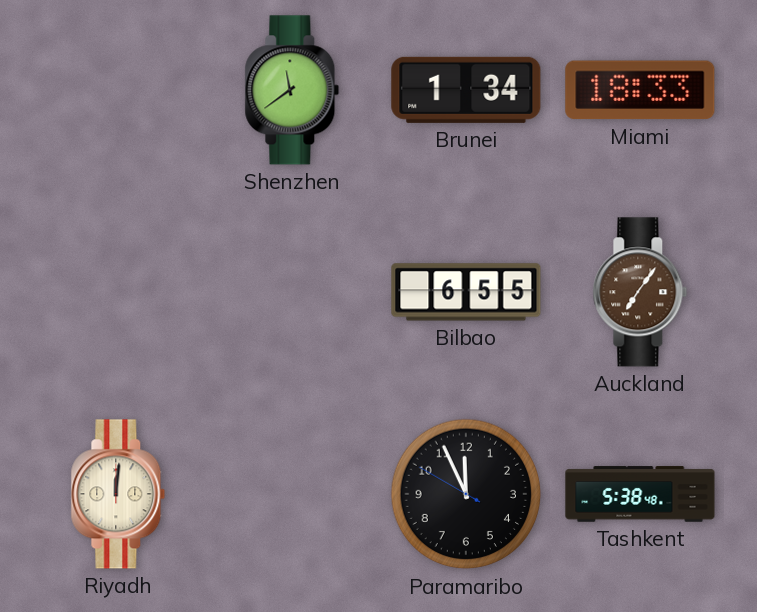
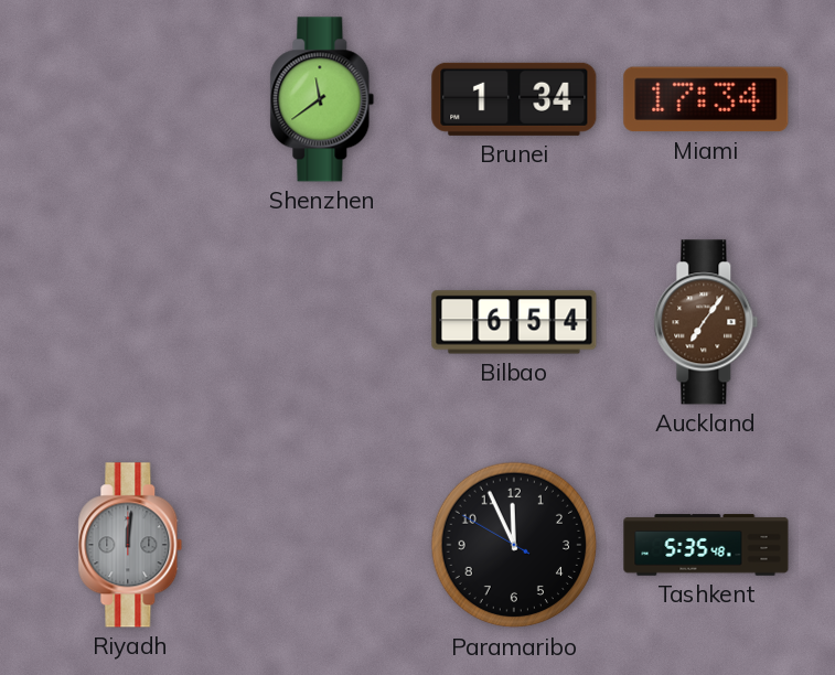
Miami: 18:33 -> 17:34 (706, 99)
Bilbao: 6:55 -> 6:54 (514, 322)
Riyadh dial: cream -> grey (130, 545)
Tashkent: 5:38 -> 5:35 (706, 545)
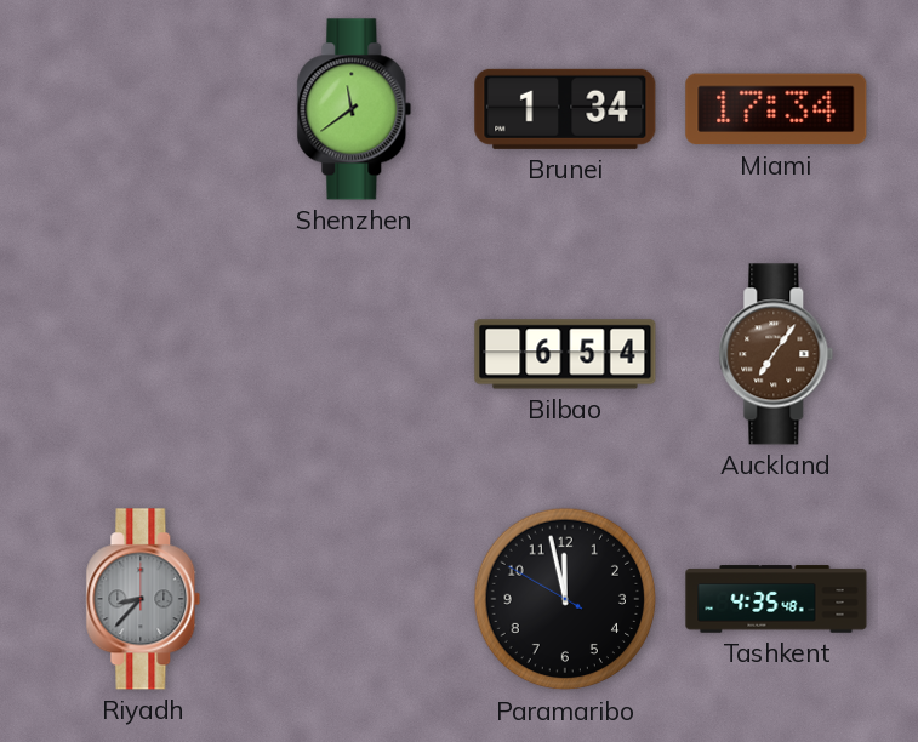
Riyadh: 12:01 -> 8:37 (143, 599)
Paramaribo: 11:55 -> 11:57 (565, 599)
Tashkent: 5:35 -> 4:35 (776, 599)
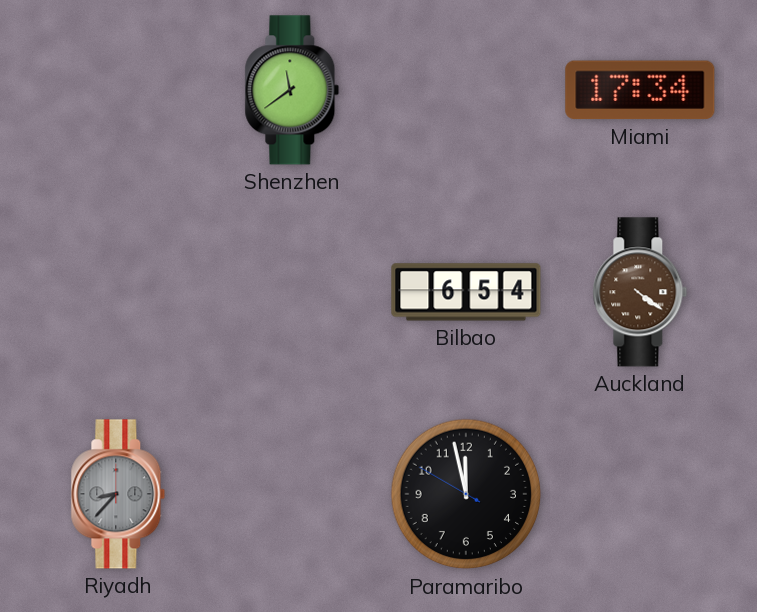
Brunei: 1:34 -> none (565, 109)
Auckland: 7:06 -> 4:21 (640, 292)
Tashkent: 4:35 -> none (776, 599)
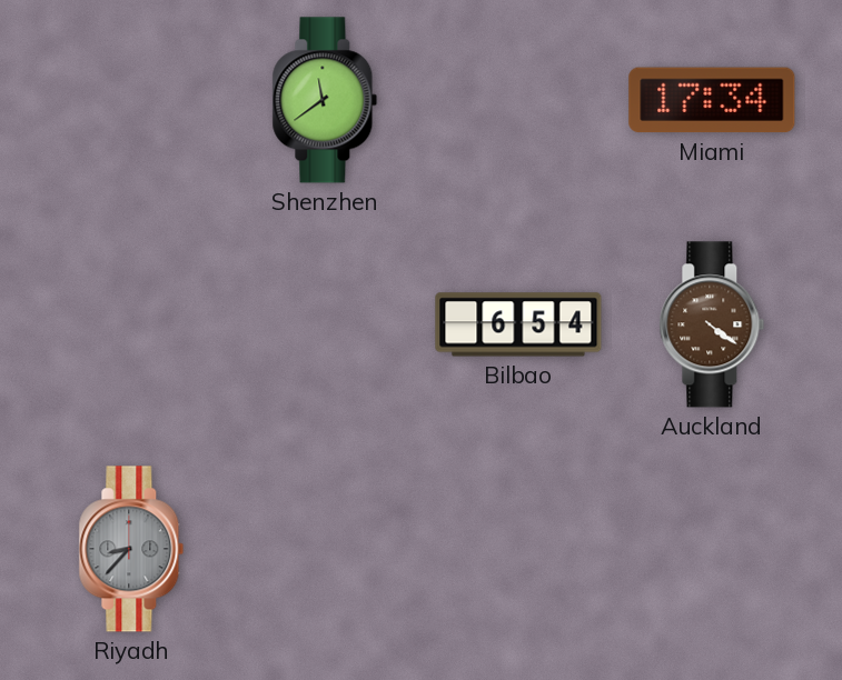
Paramaribo: 11:57 -> none (466, 494)
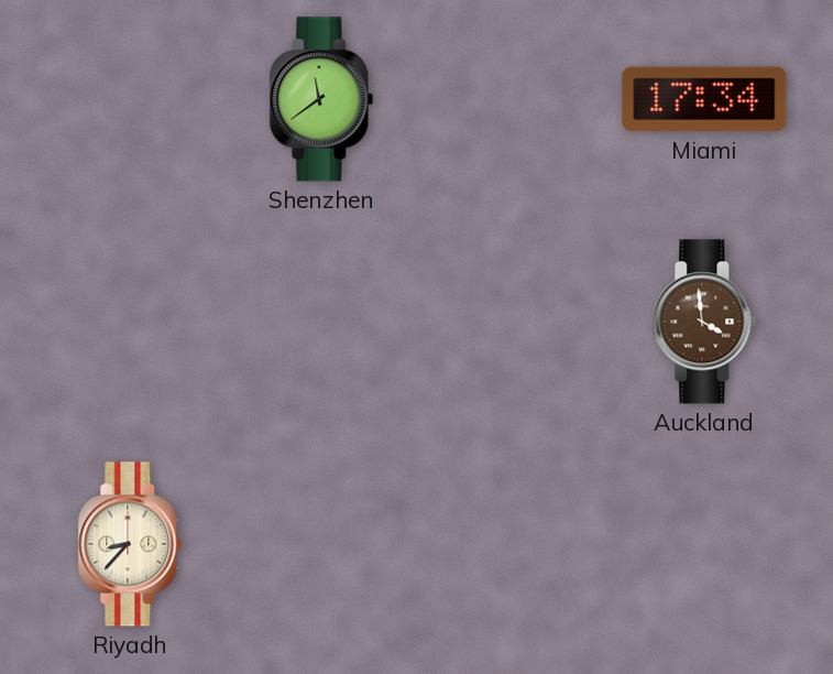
Bilbao: 6:54 -> none (518, 324)
Auckland: 4:21 -> 3:59 (704, 322)
Riyadh dial: grey -> cream (130, 544)
